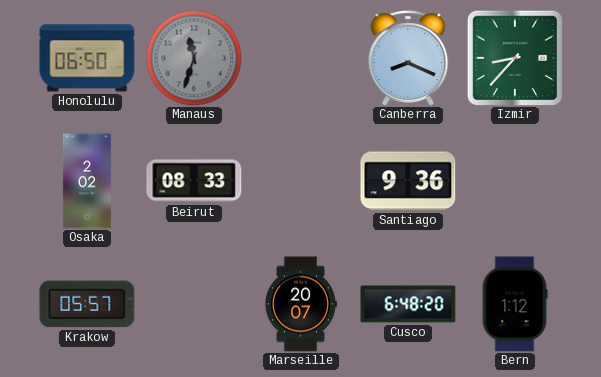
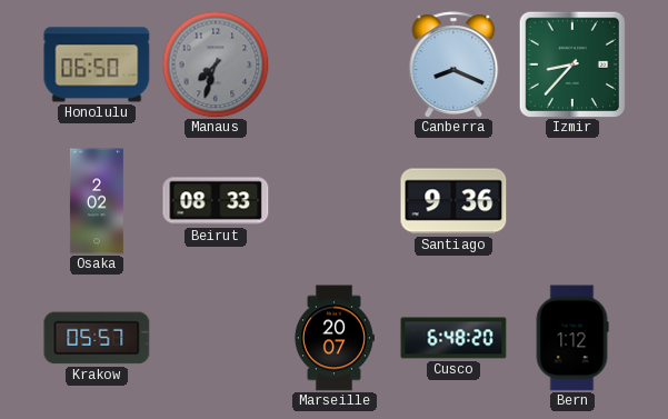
Manaus: 11:33 -> 7:33 (216, 64)
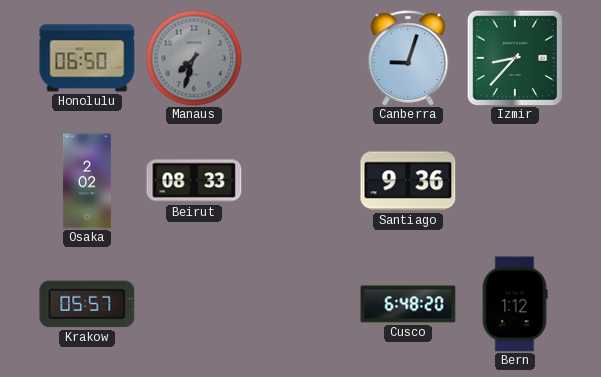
Canberra: 8:19 -> 9:03 (408, 58)
Marseille: 20:07 -> none (333, 338)
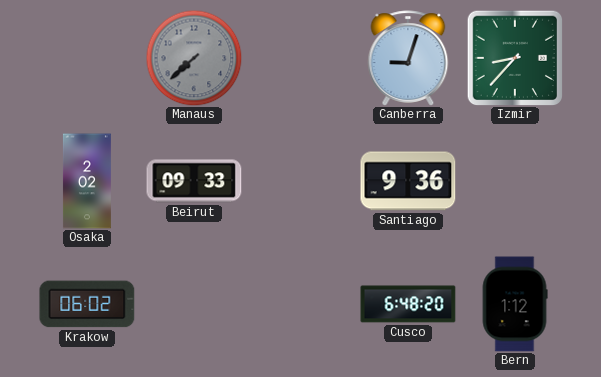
Honolulu: 06:50 -> none (87, 58)
Manaus: 7:33 -> 7:38 (194, 58)
Beirut: 08:33 -> 09:33 (194, 181)
Krakow: 05:57 -> 06:02 (87, 304)
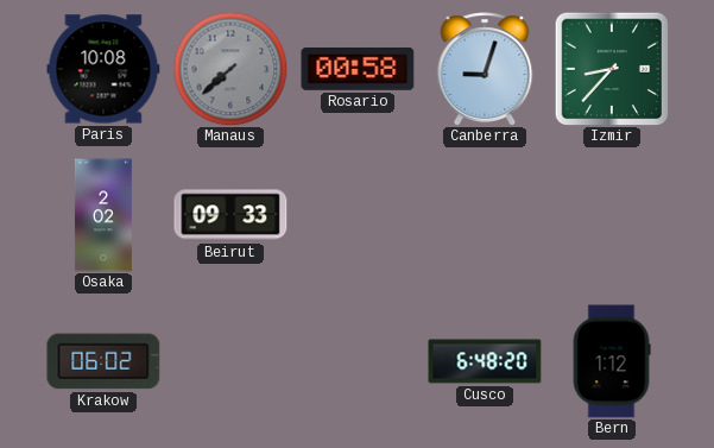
Paris: none -> 10:08 (103, 69)
Rosario: none -> 00:58 (358, 69)
Santiago: 9:36 -> none (408, 181)
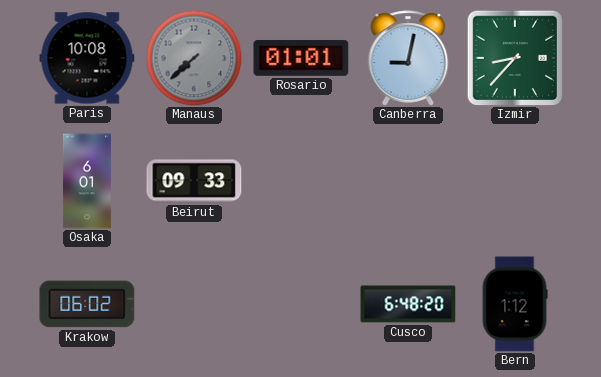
Rosario: 00:58 -> 01:01 (301, 58)
Canberra: 9:03 -> 9:02 (408, 58)
Osaka: 2:02 -> 6:01 (87, 181)
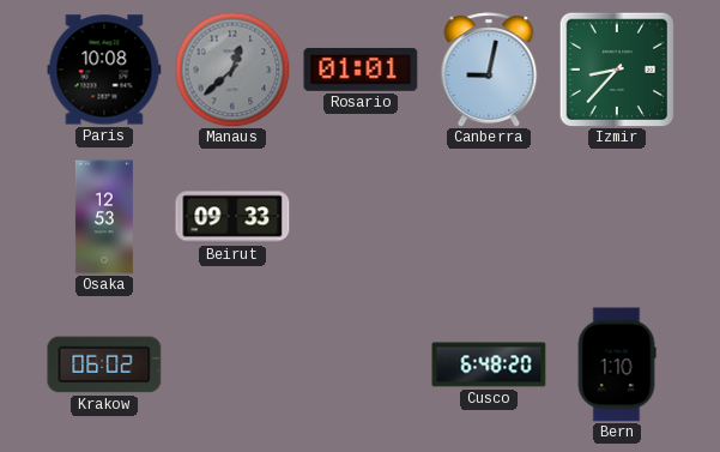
Manaus: 7:38 -> 12:38 (232, 70)
Osaka: 6:01 -> 12:53 (104, 217)
Bern: 1:12 -> 1:10 (617, 364)
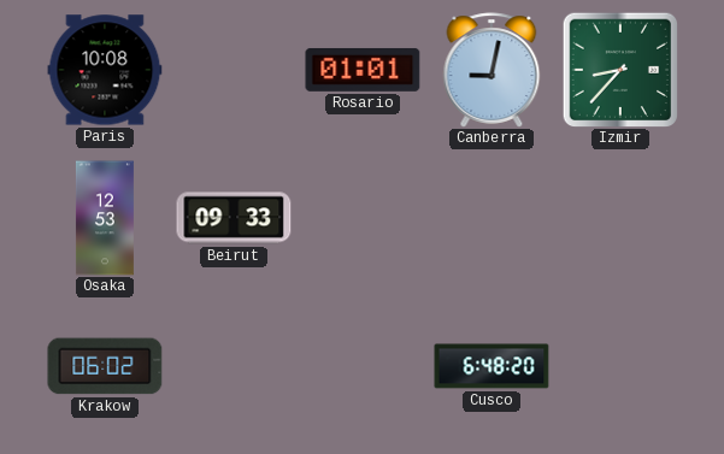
Manaus: 12:38 -> none (232, 70)
Bern: 1:10 -> none (617, 364)
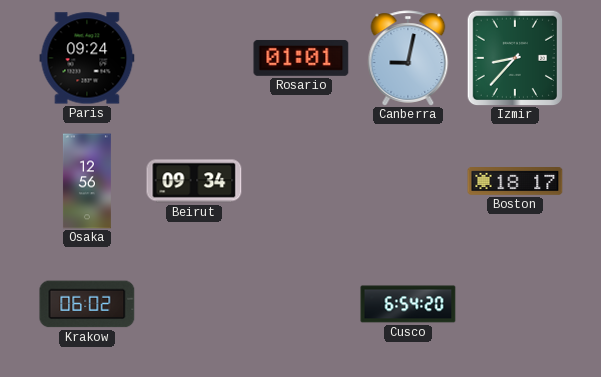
Paris: 10:08 -> 09:24 (87, 58)
Osaka: 12:53 -> 12:56 (87, 181)
Beirut: 09:33 -> 09:34 (194, 181)
Boston: none -> 18:17 (515, 182)
Cusco: 6:48 -> 6:54 (408, 304)
